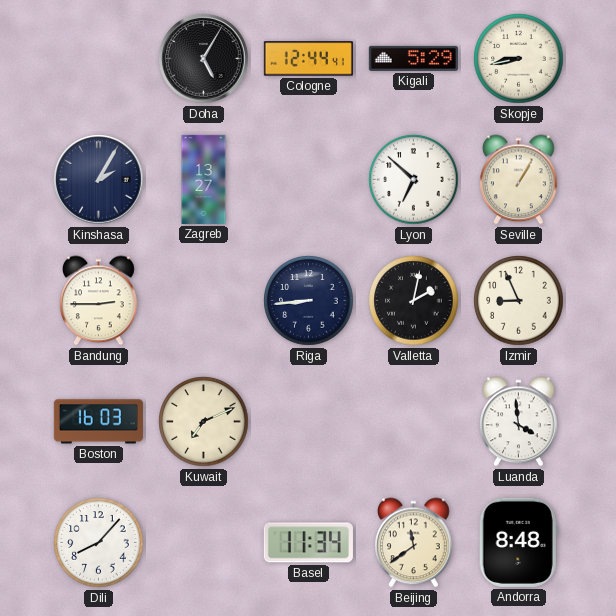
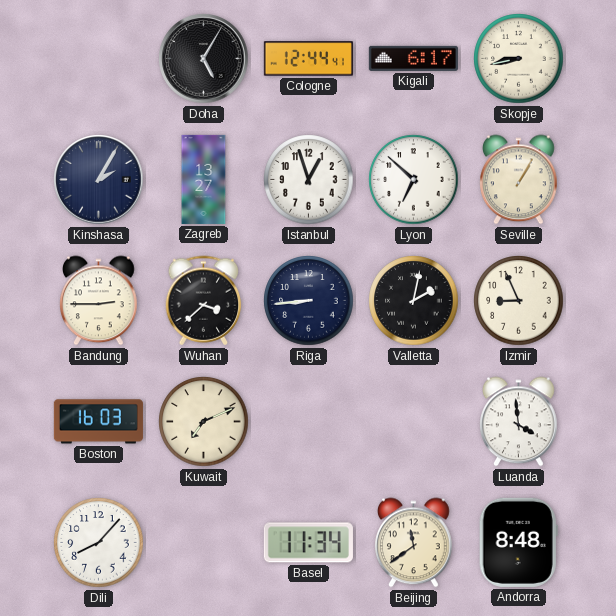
Kigali: 5:29 -> 6:17 (413, 58)
Istanbul: none -> 12:57 (309, 180)
Wuhan: none -> 3:38 (204, 301)
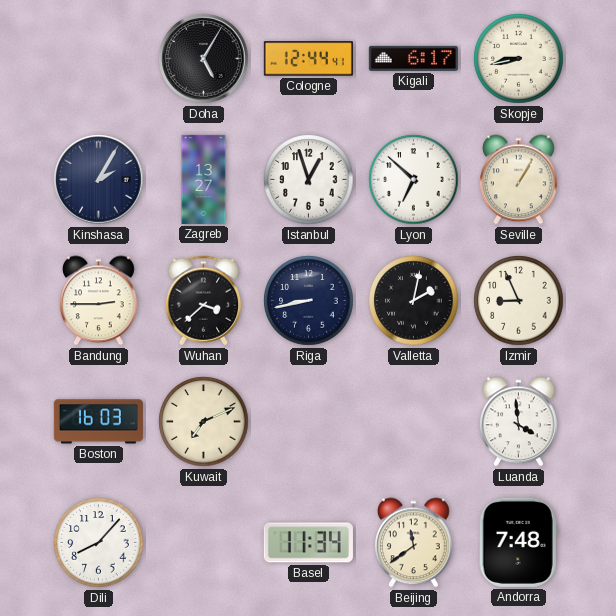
Riga: 8:44 -> 8:43 (309, 301)
Andorra: 8:48 -> 7:48 (518, 542)
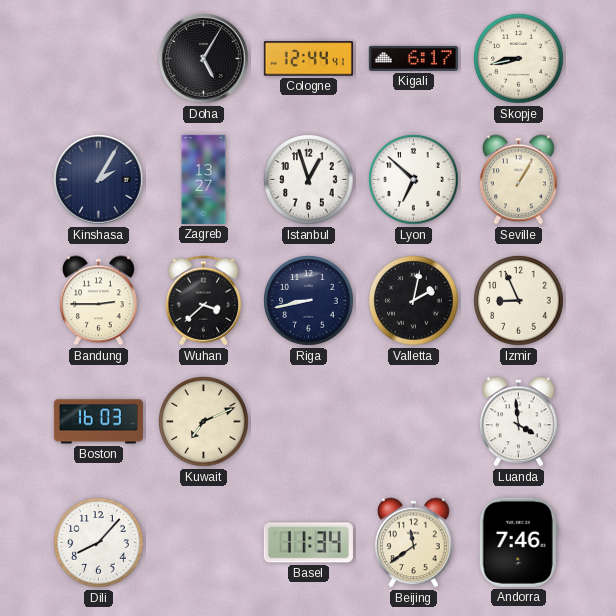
Andorra: 7:48 -> 7:46 (518, 542)
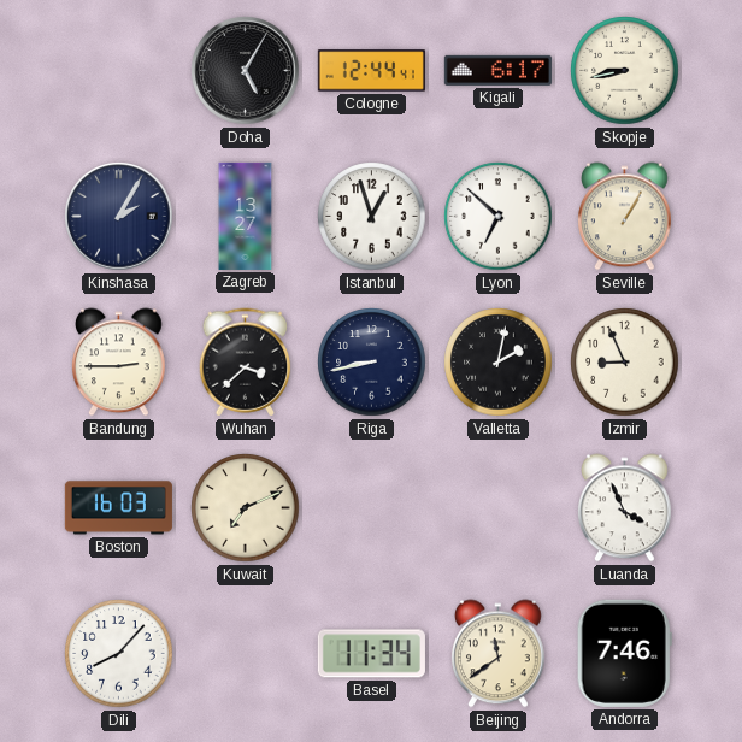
Luanda: 3:59 -> 3:56 (625, 508)
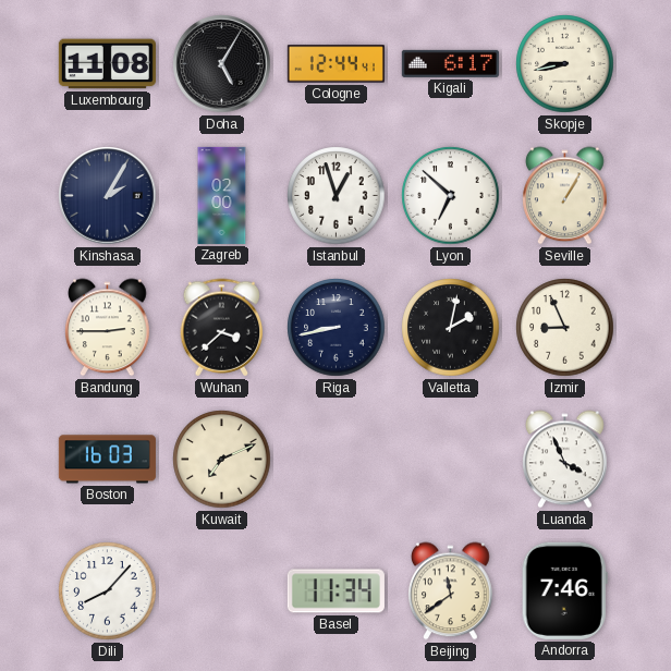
Luxembourg: none -> 11:08 (107, 64)
Zagreb: 13:27 -> 02:00 (222, 195)
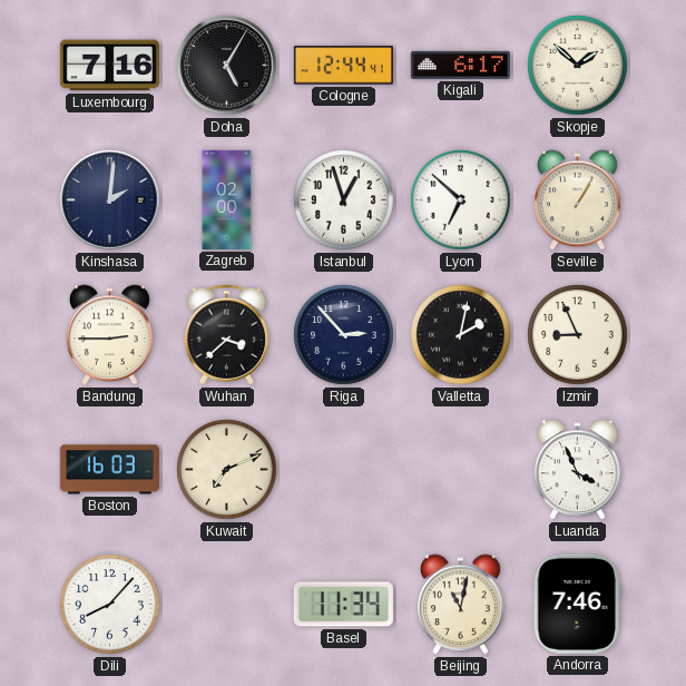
Luxembourg: 11:08 -> 7:16 (109, 66)
Skopje: 8:43 -> 1:52 (578, 66)
Kinshasa: 2:05 -> 2:01 (110, 200)
Riga: 8:43 -> 2:53 (344, 335)
Beijing: 11:39 -> 11:02 (461, 605)
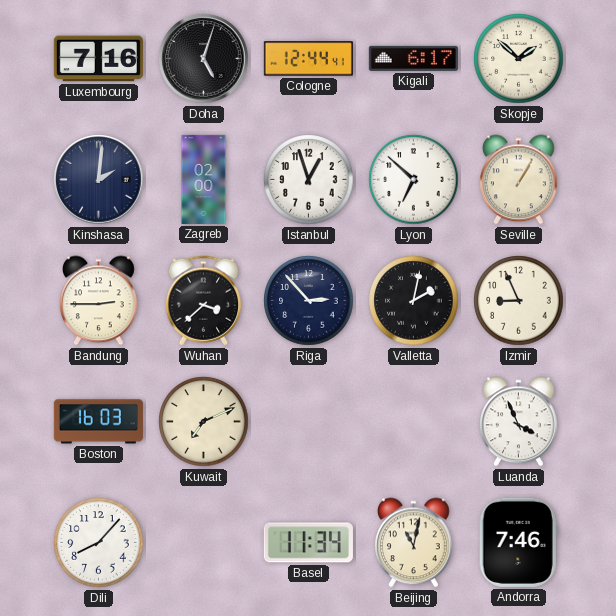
Doha: 5:05 -> 5:03 (204, 59)
